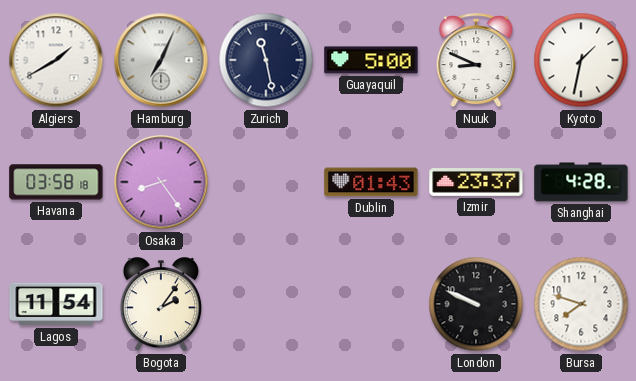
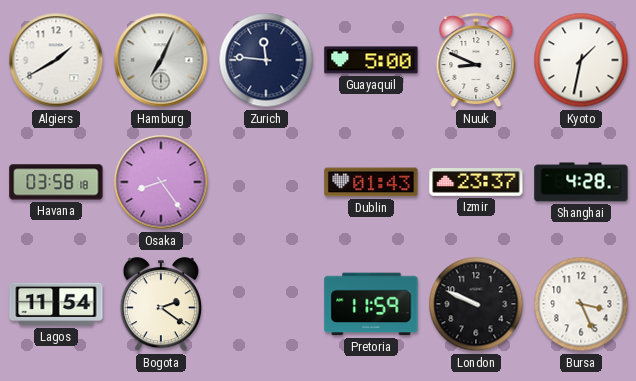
Zurich: 11:28 -> 11:46 (266, 60)
Bogota: 2:06 -> 2:21 (161, 305)
Pretoria: none -> 11:59 (371, 304)
Bursa: 7:48 -> 3:26 (581, 304)
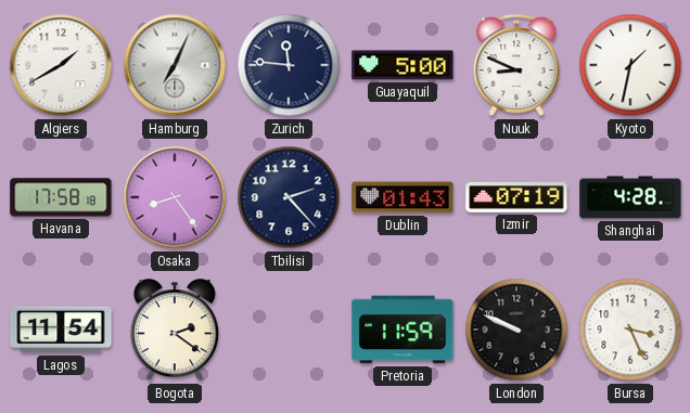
Havana: 03:58 -> 17:58 (61, 197)
Tbilisi: none -> 2:23 (289, 197)
Izmir: 23:37 -> 07:19 (516, 197)
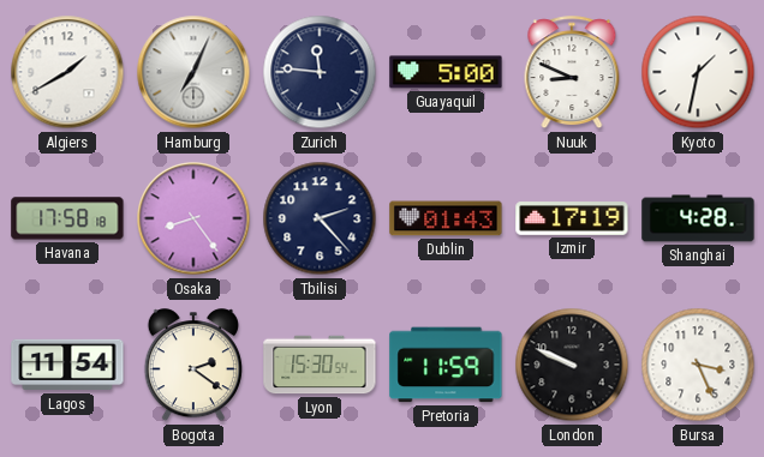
Izmir: 07:19 -> 17:19 (572, 218)
Lyon: none -> 15:30 (320, 365)
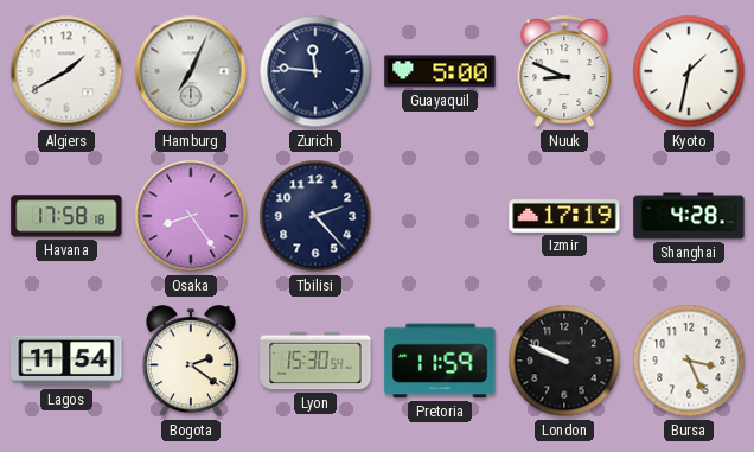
Dublin: 01:43 -> none (446, 218)
